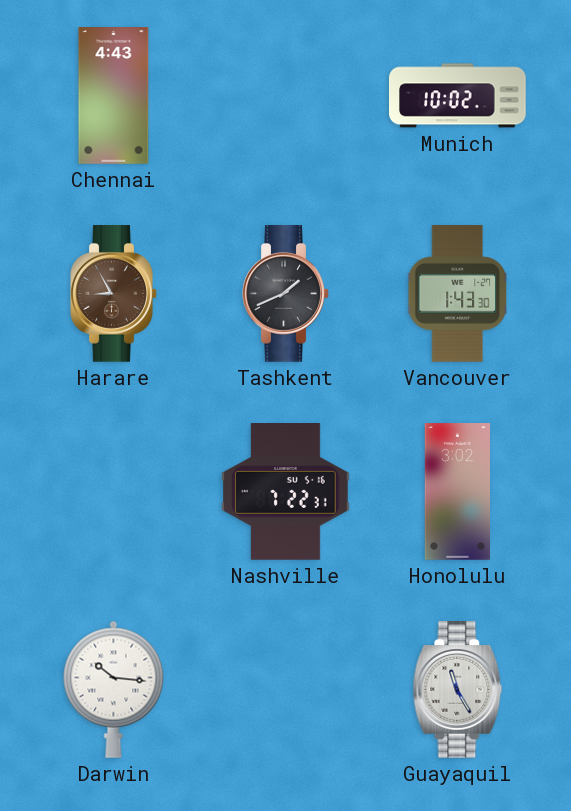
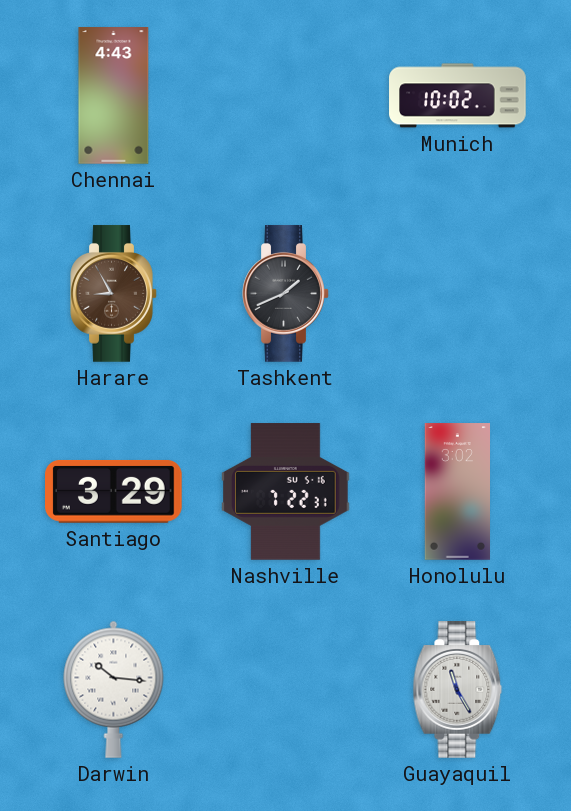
Vancouver: 1:43 -> none (457, 294)
Santiago: none -> 3:29 (114, 491)
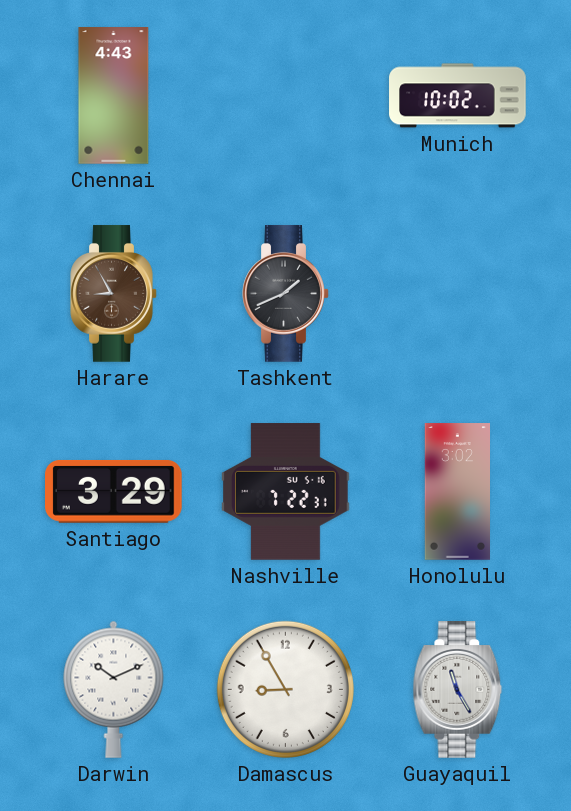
Darwin: 10:16 -> 10:11 (114, 689)
Damascus: none -> 8:55 (285, 689)
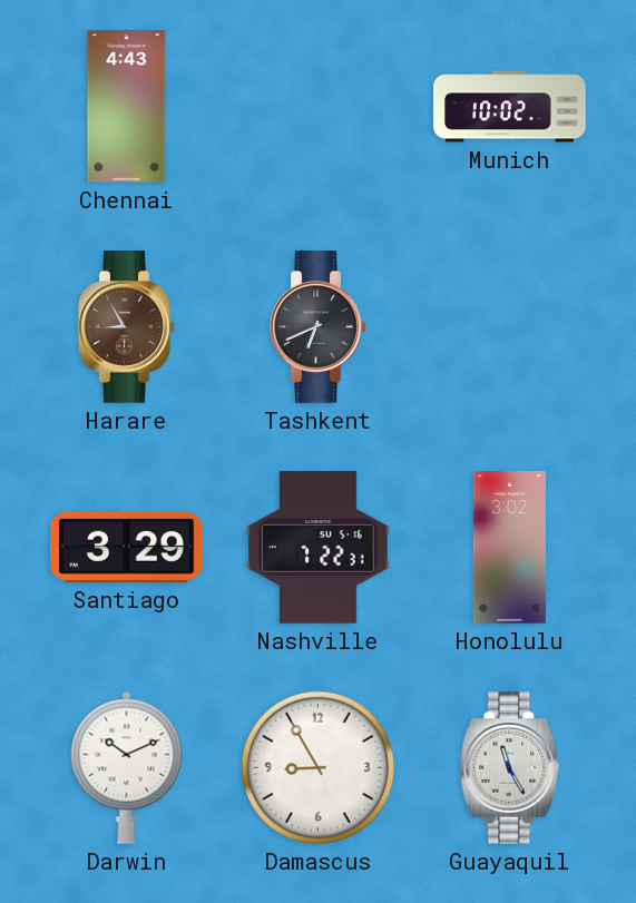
Tashkent: 1:41 -> 6:41 (319, 327)
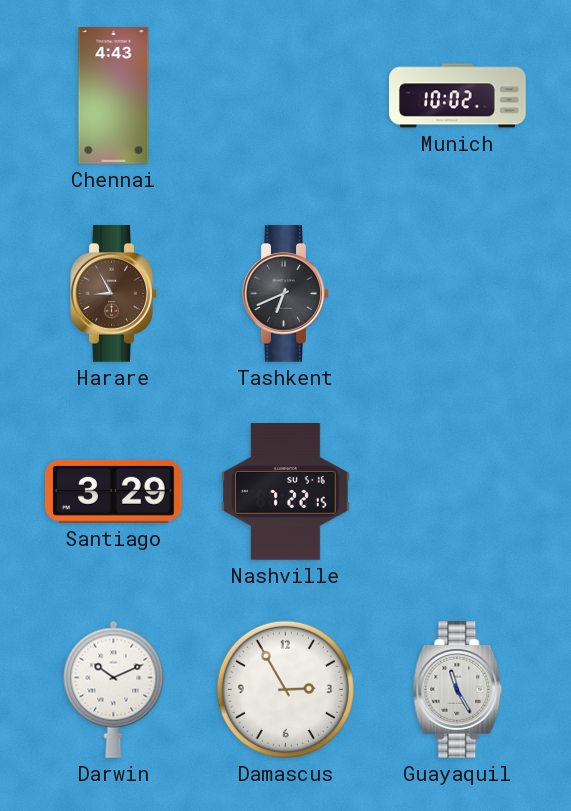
Nashville: 7:22:31 -> 7:22:15 (286, 492)
Honolulu: 3:02 -> none (509, 548)
Damascus: 8:55 -> 2:55 (285, 689)
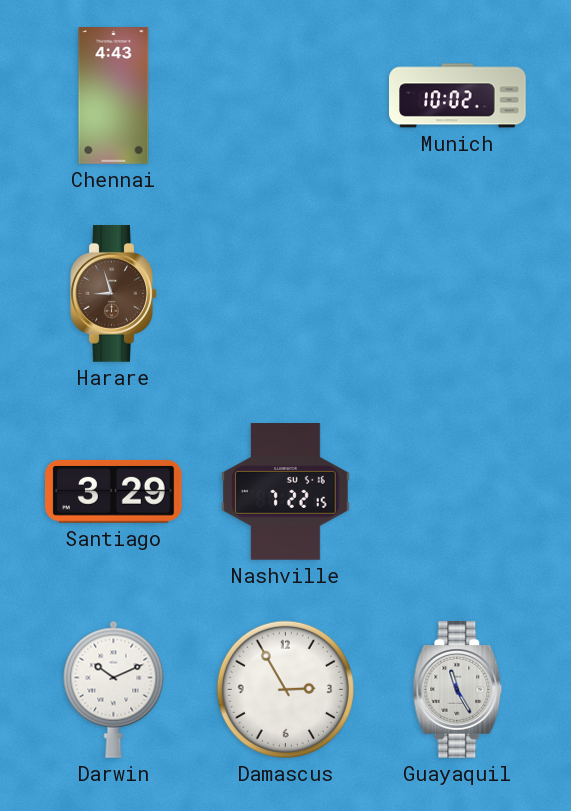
Harare: 8:55 -> 8:57 (114, 294)
Tashkent: 6:41 -> none (286, 294)
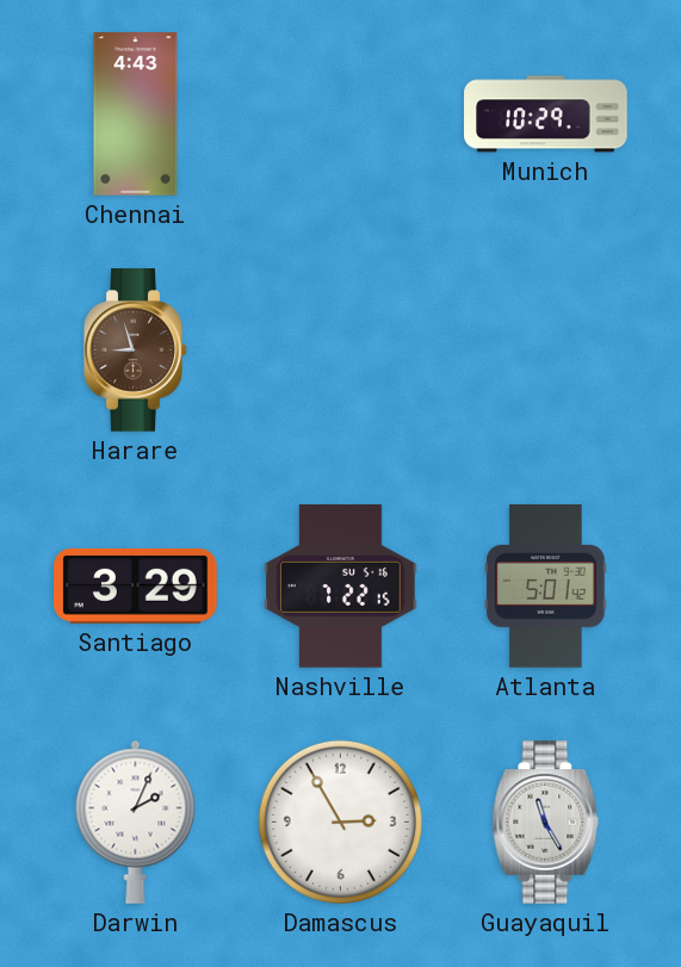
Munich: 10:02 -> 10:29 (546, 114)
Atlanta: none -> 5:01 (546, 587)
Darwin: 10:11 -> 2:04 (136, 822)
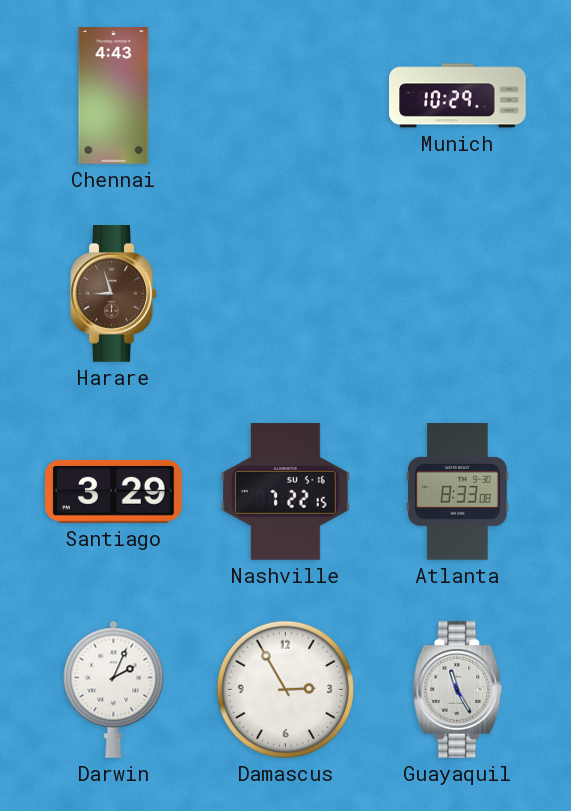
Atlanta: 5:01 -> 8:33 (458, 492)
